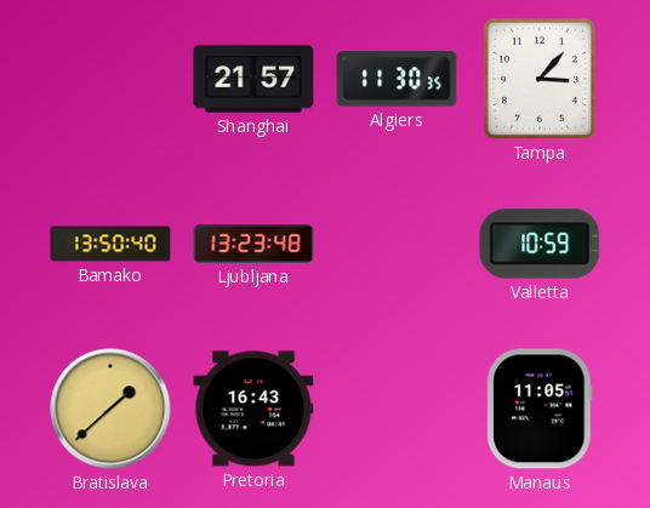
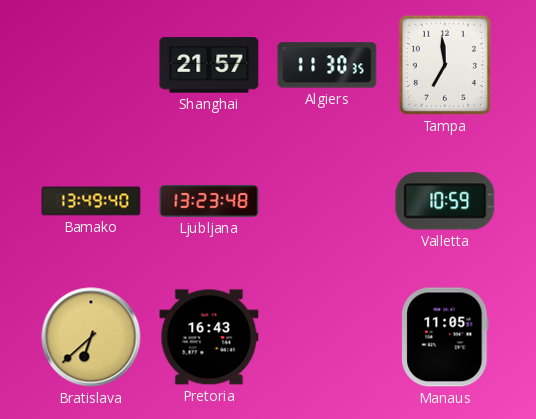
Tampa: 3:07 -> 6:59 (445, 65)
Bamako: 13:50 -> 13:49 (91, 201)
Bratislava: 1:38 -> 6:38 (91, 337)
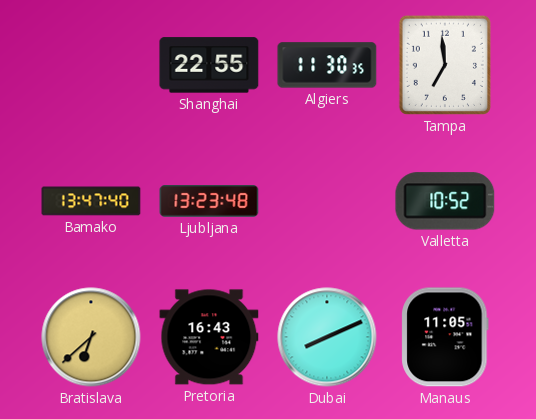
Shanghai: 21:57 -> 22:55 (209, 65)
Bamako: 13:49 -> 13:47 (91, 201)
Valletta: 10:59 -> 10:52 (445, 201)
Dubai: none -> 8:11 (327, 337)
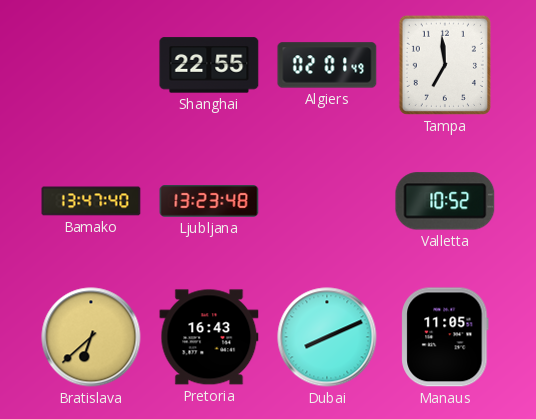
Algiers: 11:30 -> 02:01 (327, 65)
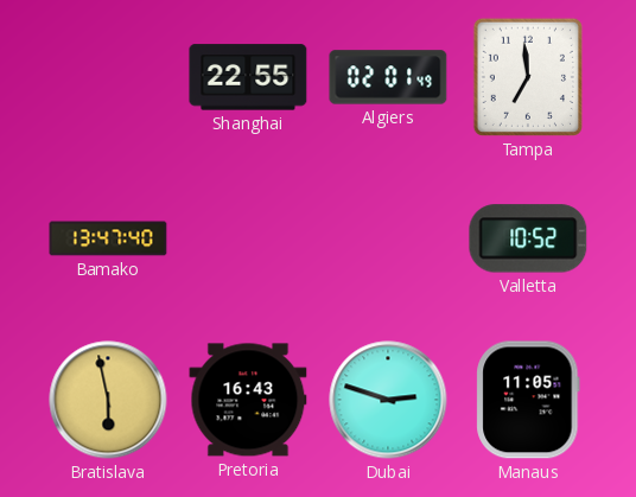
Ljubljana: 13:23 -> none (209, 201)
Bratislava: 6:38 -> 5:58 (108, 400)
Dubai: 8:11 -> 2:48 (388, 400)
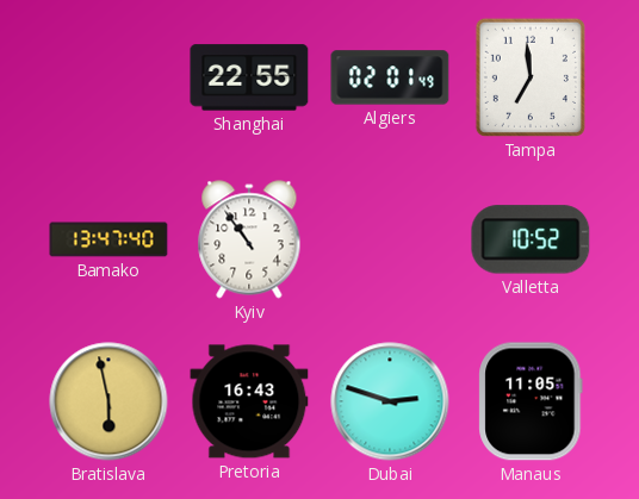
Kyiv: none -> 10:54 (249, 239)
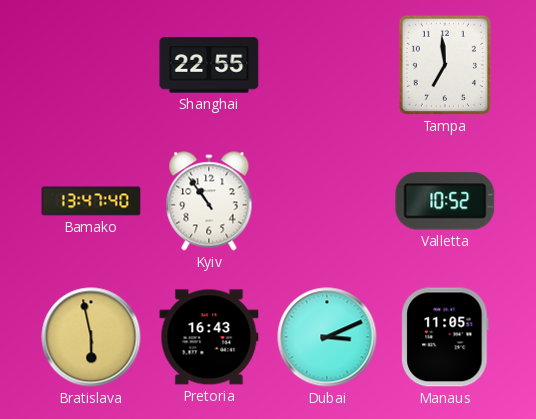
Algiers: 02:01 -> none (390, 77)
Dubai: 2:48 -> 3:11 (327, 337)
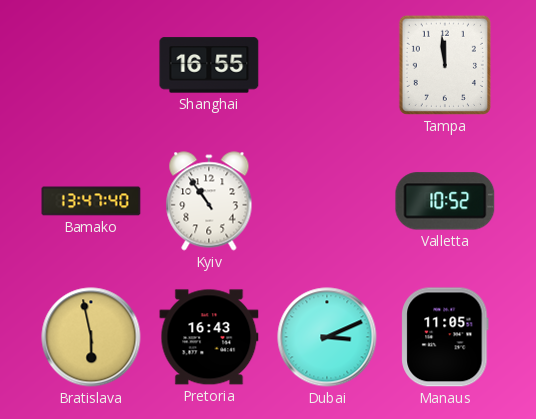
Shanghai: 22:55 -> 16:55 (209, 65)
Tampa: 6:59 -> 11:59 (445, 65)
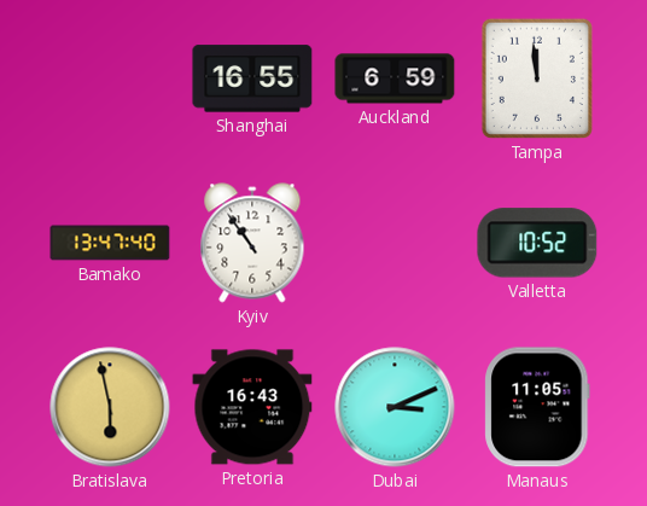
Auckland: none -> 6:59 (395, 78)
